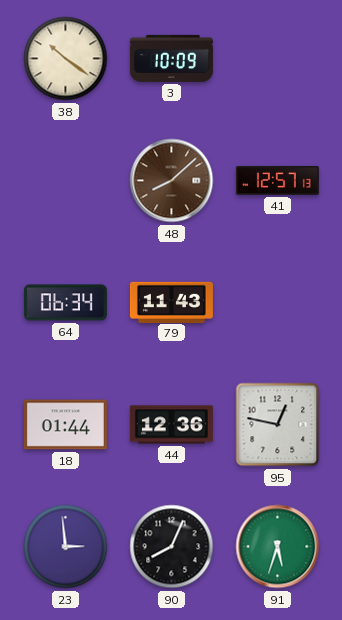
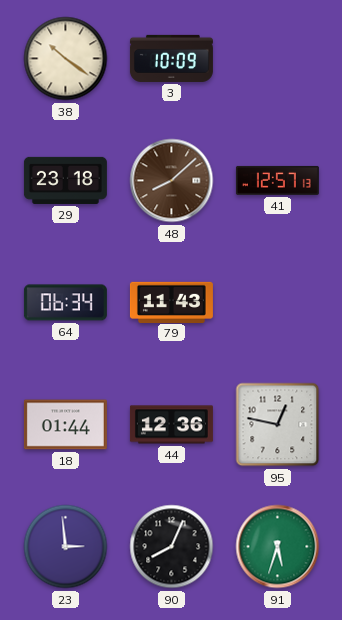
29: none -> 23:18 (65, 180)
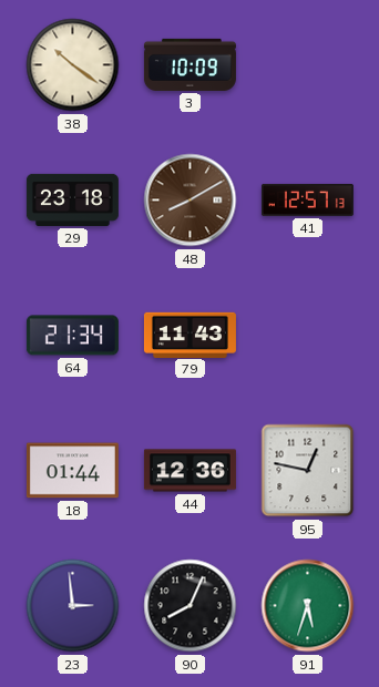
48: 8:08 -> 8:10 (191, 201)
64: 06:34 -> 21:34 (72, 336)
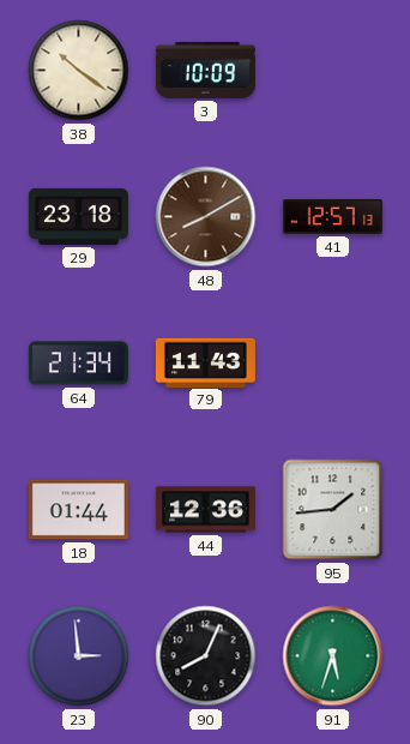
95: 12:47 -> 1:44 (333, 510)
